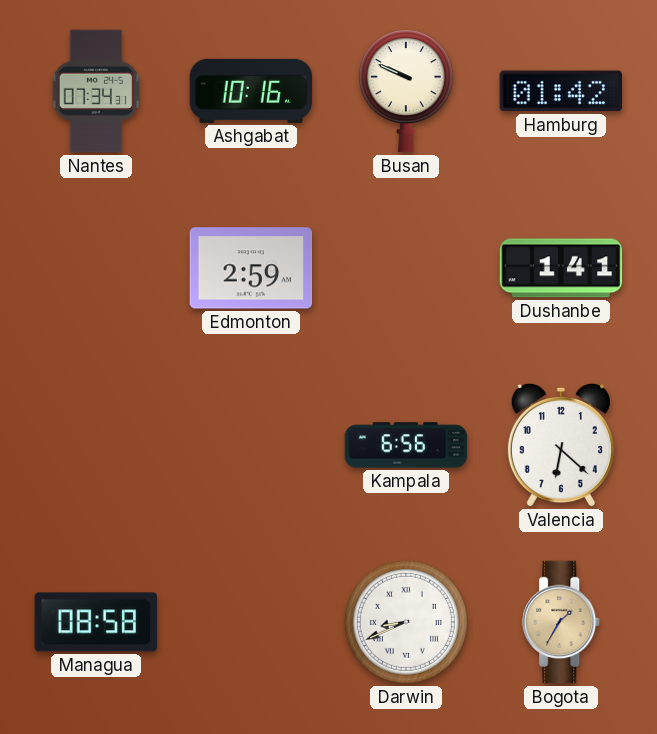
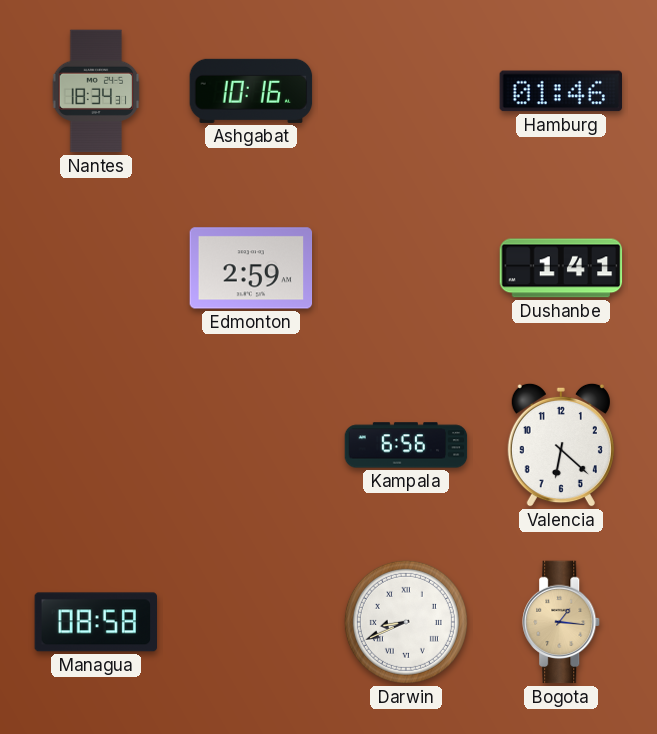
Nantes: 07:34 -> 18:34 (96, 91)
Busan: 9:49 -> none (406, 91)
Hamburg: 01:42 -> 01:46 (560, 91)
Bogota: 1:35 -> 1:16 (562, 622)
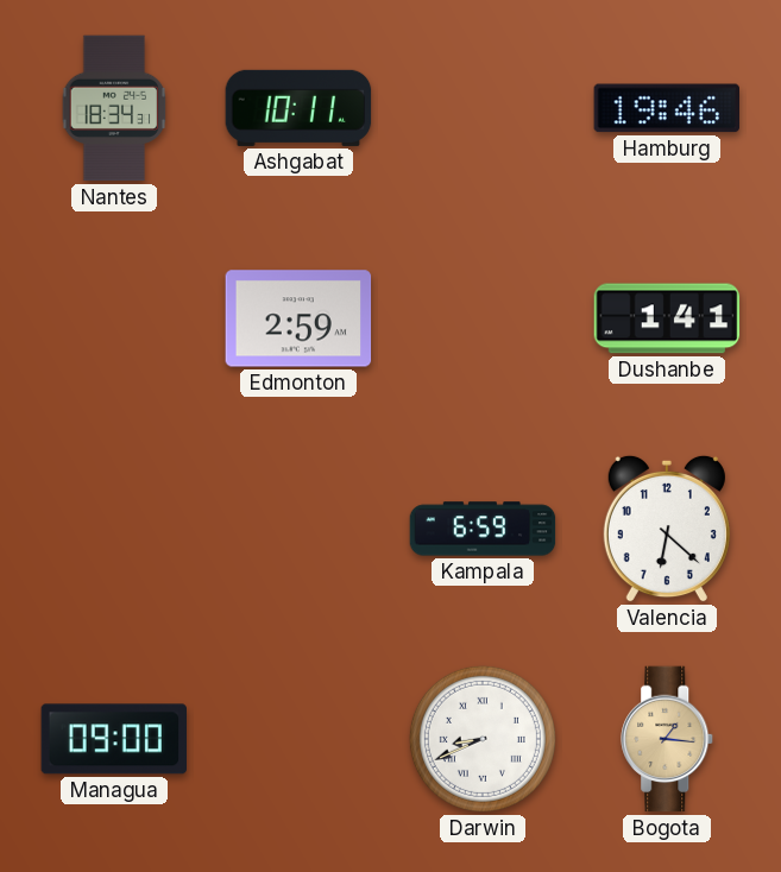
Ashgabat: 10:16 -> 10:11 (298, 108)
Hamburg: 01:46 -> 19:46 (666, 108)
Kampala: 6:56 -> 6:59 (483, 529)
Managua: 08:58 -> 09:00 (114, 739)
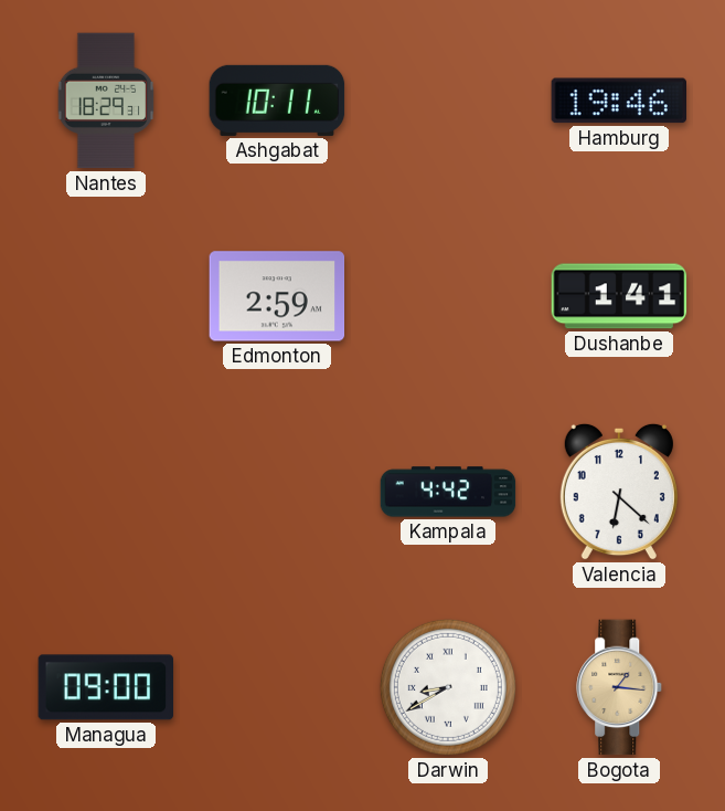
Nantes: 18:34 -> 18:29 (106, 101)
Kampala: 6:59 -> 4:42 (448, 492)
Darwin: 8:41 -> 8:40 (448, 687)
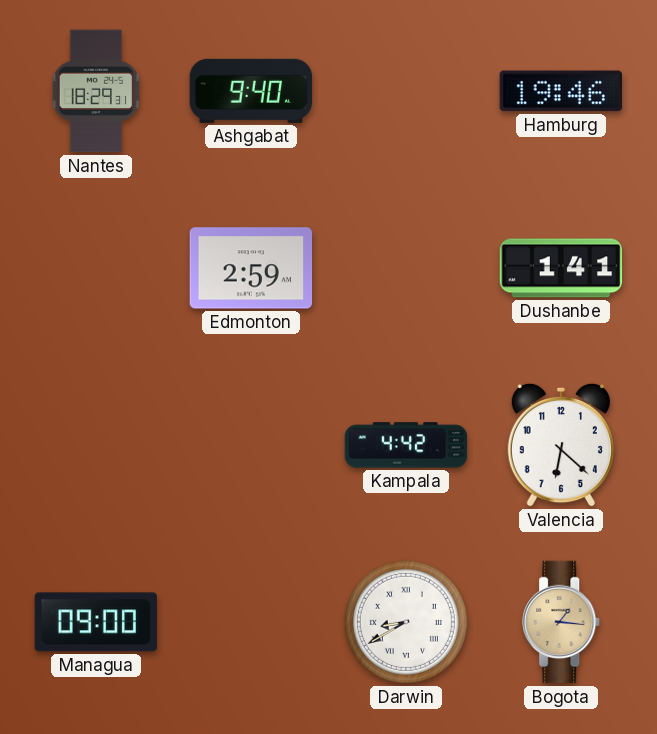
Ashgabat: 10:11 -> 9:40 (251, 91)
